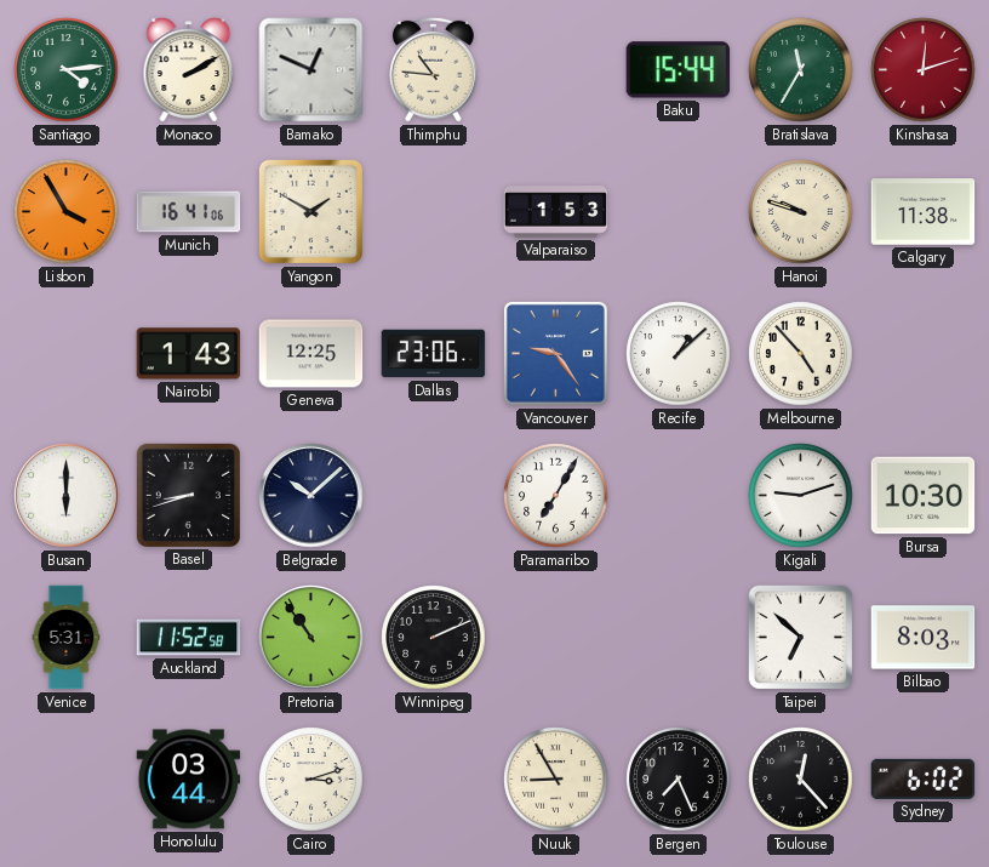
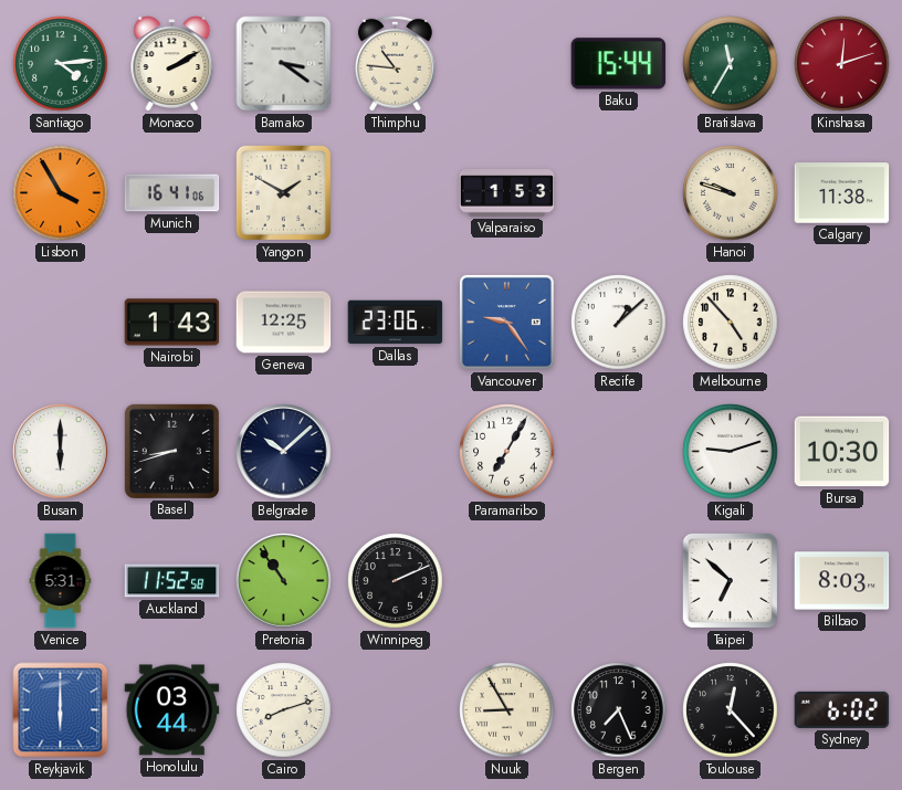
Bamako: 12:49 -> 3:21 (284, 64)
Reykjavik: none -> 6:00 (61, 710)
Cairo: 3:12 -> 8:12 (284, 710)
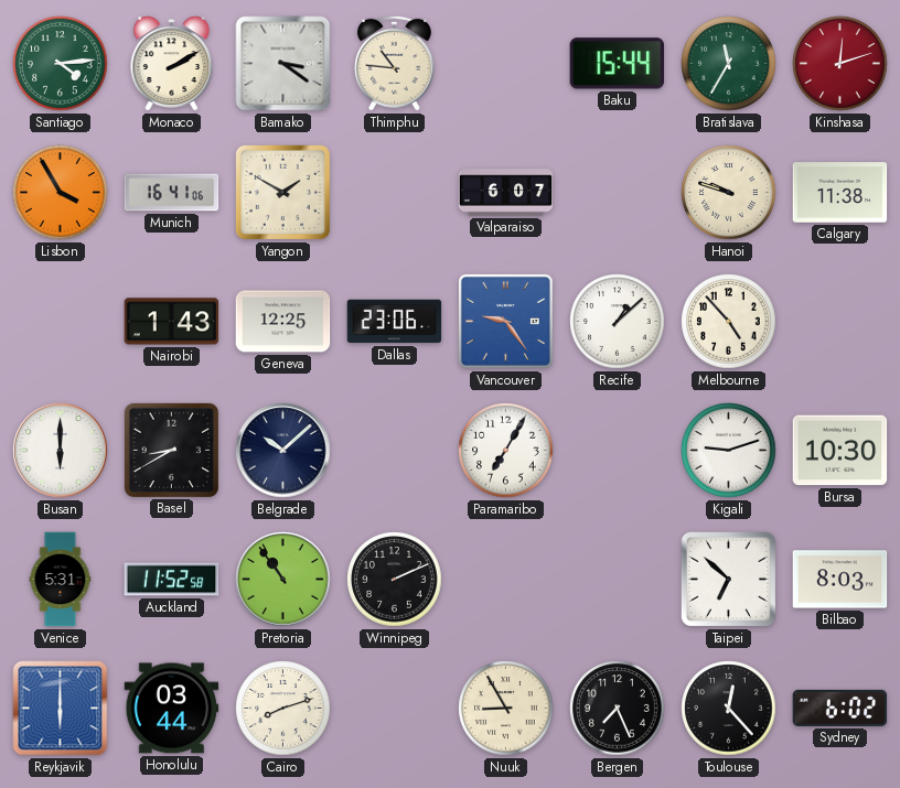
Valparaiso: 1:53 -> 6:07 (506, 193)
Basel: 8:42 -> 8:40 (171, 450)
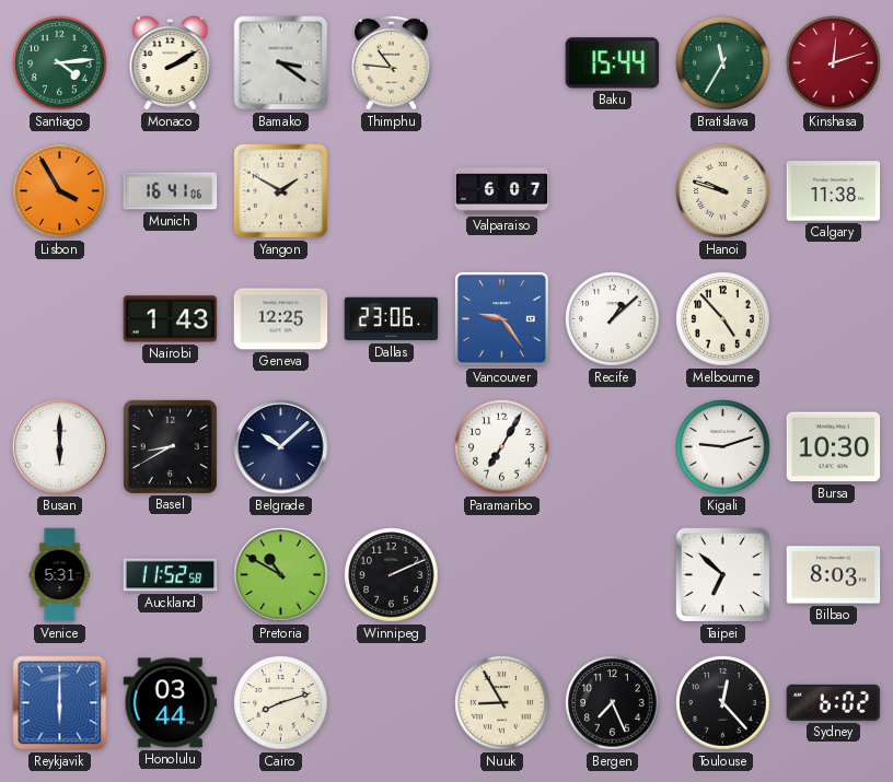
Pretoria: 10:54 -> 10:50 (281, 575)
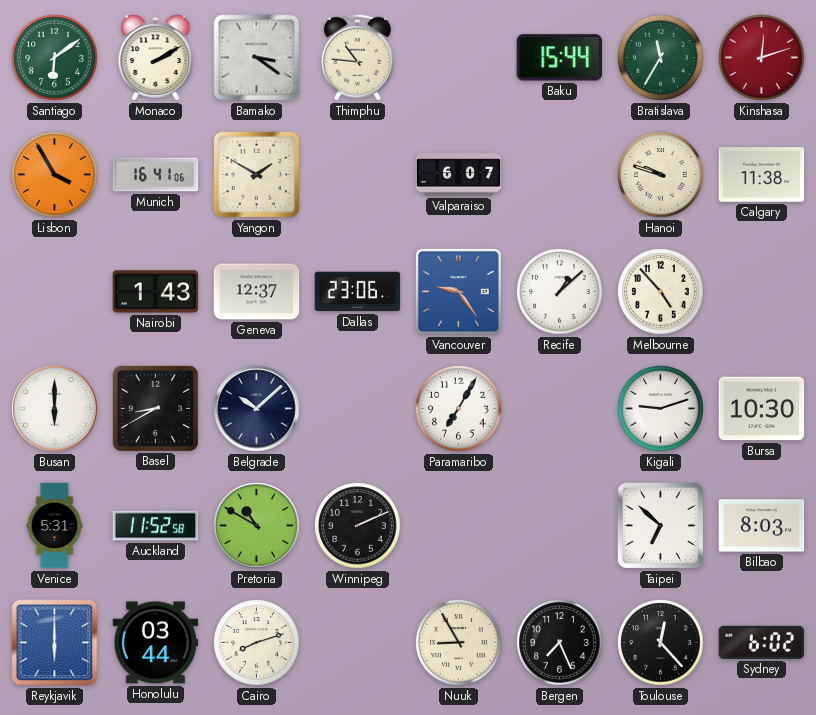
Santiago: 4:14 -> 6:09 (55, 58)
Geneva: 12:25 -> 12:37 (257, 292)
